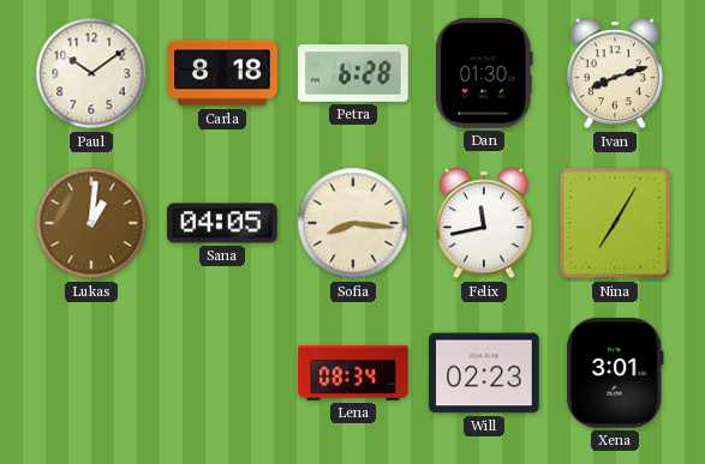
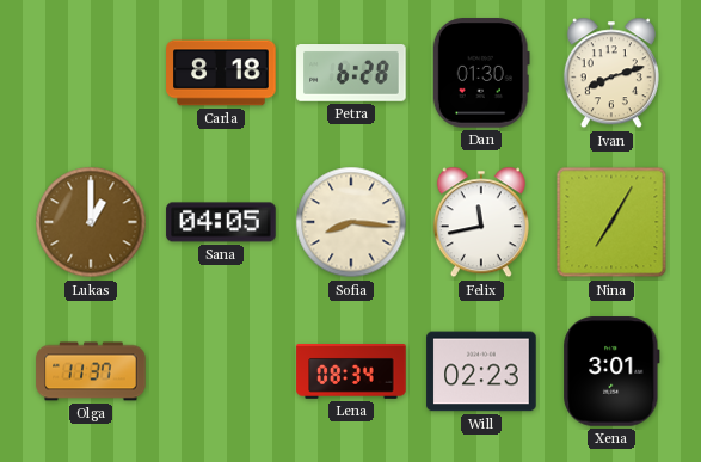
Paul: 10:09 -> none (91, 73)
Lukas: 1:01 -> 1:00 (91, 222)
Olga: none -> 11:37 (91, 371)
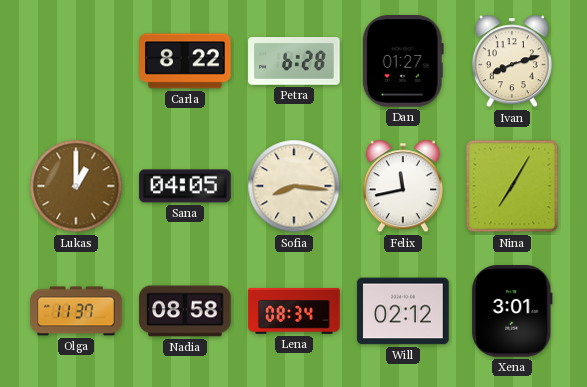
Carla: 8:18 -> 8:22 (185, 61)
Dan: 01:30 -> 01:27 (403, 61)
Nadia: none -> 08:58 (185, 311)
Will: 02:23 -> 02:12 (403, 311)
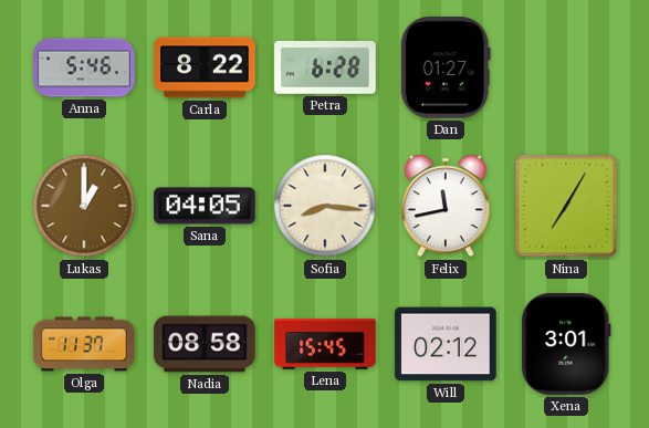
Anna: none -> 5:46 (84, 67)
Ivan: 8:12 -> none (512, 61)
Lena: 08:34 -> 15:45 (325, 345)
